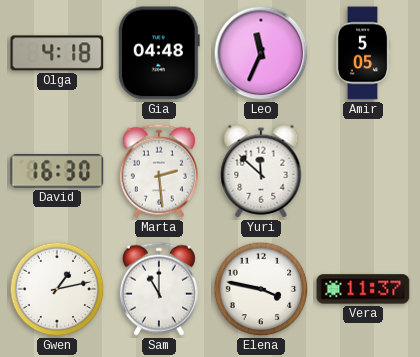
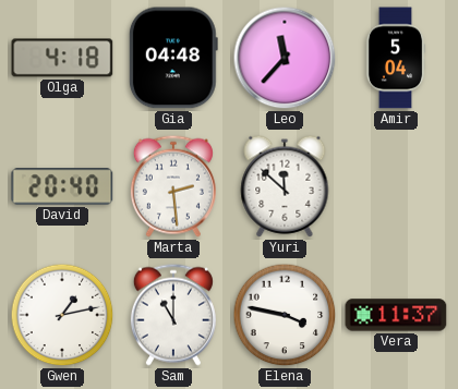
Leo: 11:34 -> 11:37 (285, 58)
Amir: 5:05 -> 5:04 (396, 58)
David: 16:30 -> 20:40 (62, 186)
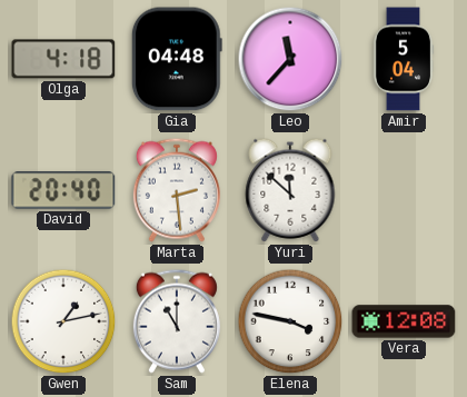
Vera: 11:37 -> 12:08 (404, 321)
